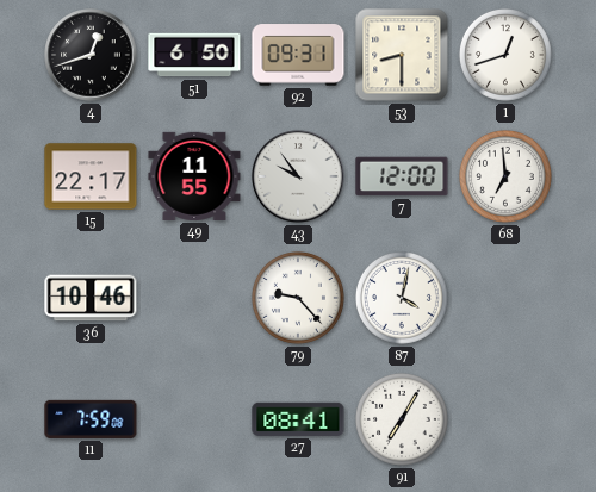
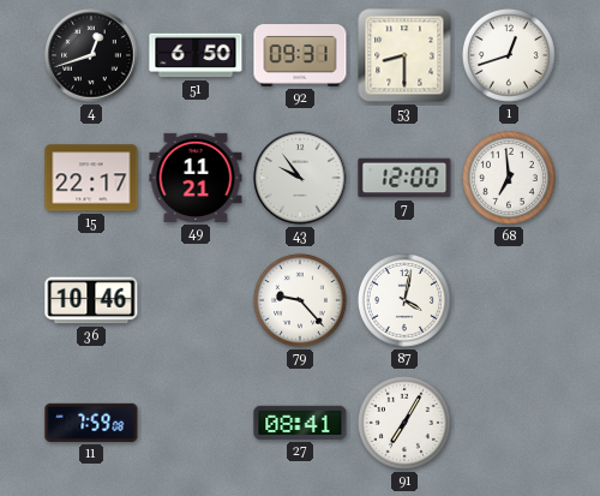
49: 11:55 -> 11:21 (196, 178)
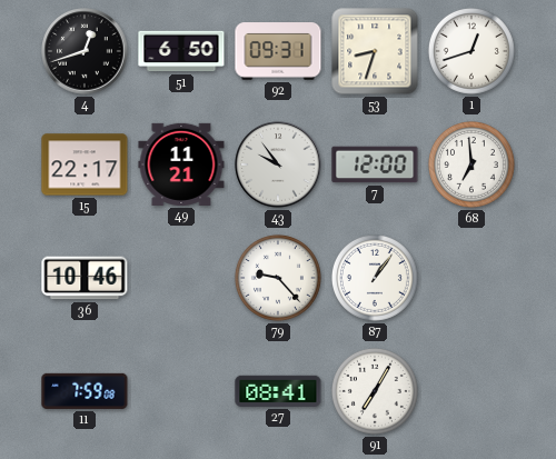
53: 8:30 -> 8:33 (375, 51)
87: 4:02 -> 1:06 (375, 278)
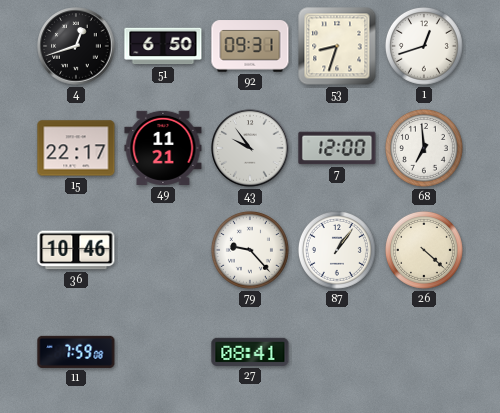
26: none -> 4:22 (424, 250)
91: 7:05 -> none (375, 391)
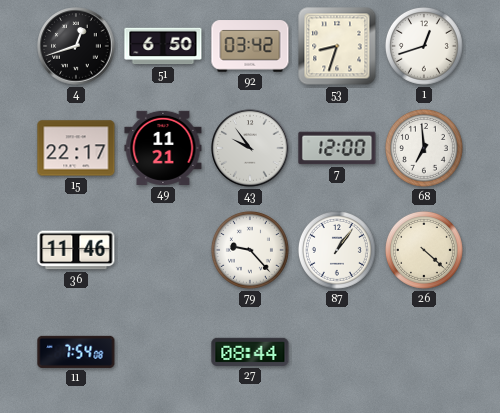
92: 09:31 -> 03:42 (250, 46)
36: 10:46 -> 11:46 (76, 250)
11: 7:59 -> 7:54 (76, 352)
27: 08:41 -> 08:44 (250, 352)
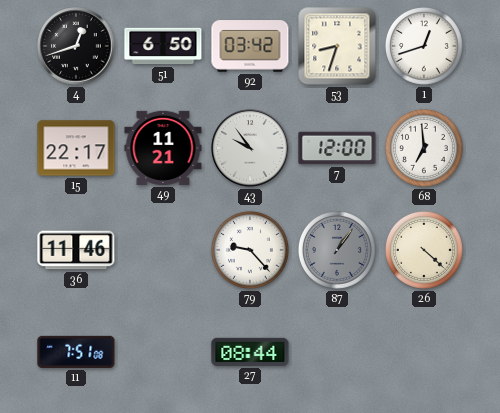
87 dial: white -> grey (337, 250)
11: 7:54 -> 7:51 (76, 352)
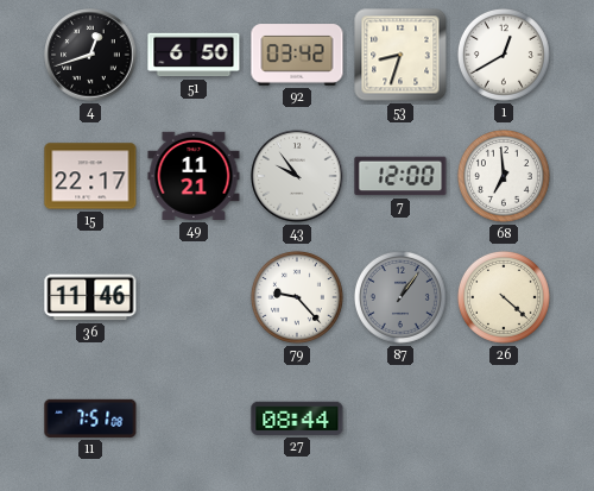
1: 12:42 -> 12:40 (504, 55)
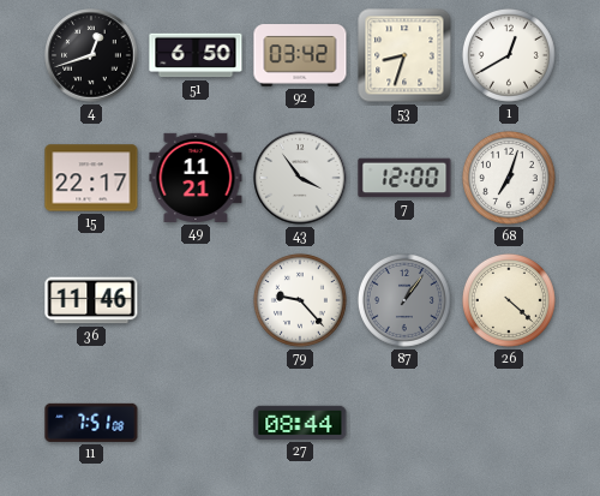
43: 9:54 -> 3:54 (300, 178)
68: 6:59 -> 7:03 (509, 178)
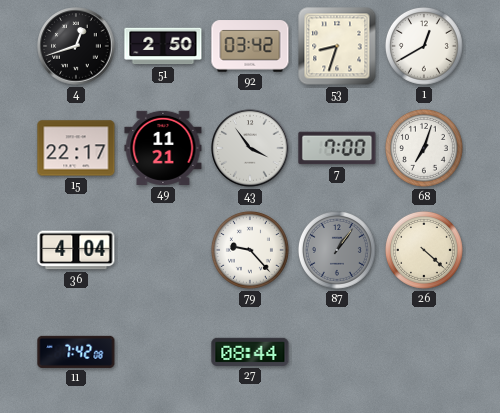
51: 6:50 -> 2:50 (163, 46)
7: 12:00 -> 7:00 (337, 148)
36: 11:46 -> 4:04 (76, 250)
11: 7:51 -> 7:42 (76, 352)
